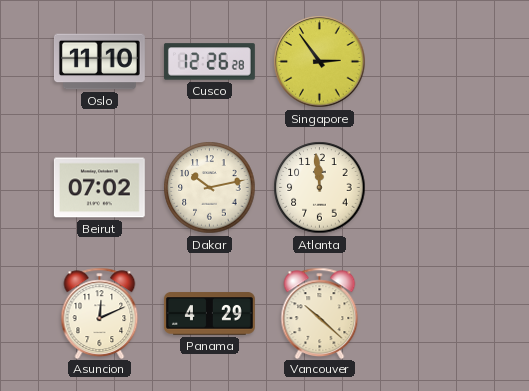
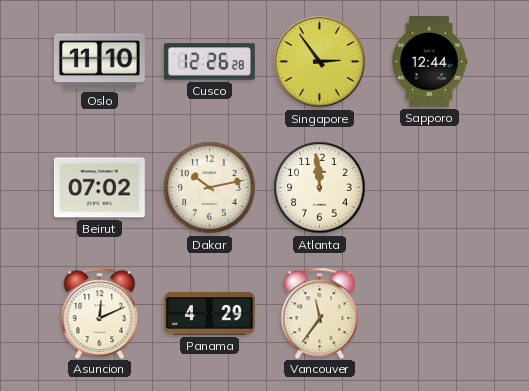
Sapporo: none -> 12:44 (429, 62)
Vancouver: 10:22 -> 11:36 (320, 313)
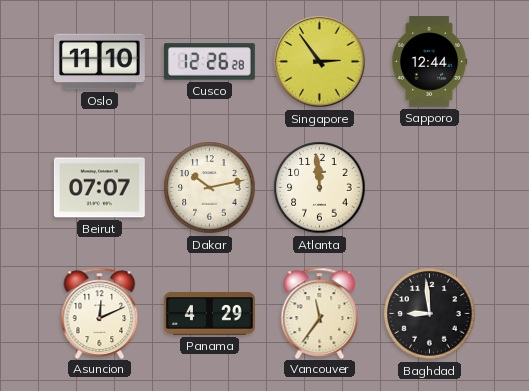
Beirut: 07:02 -> 07:07 (99, 188)
Baghdad: none -> 8:59 (430, 314)
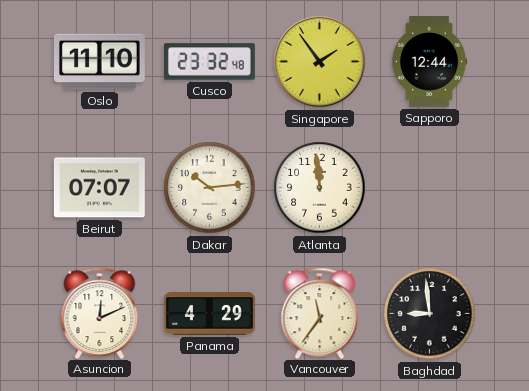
Cusco: 12:26 -> 23:32 (209, 62)
Singapore: 2:54 -> 1:54 (320, 62)
Dakar: 10:13 -> 10:14 (210, 188)
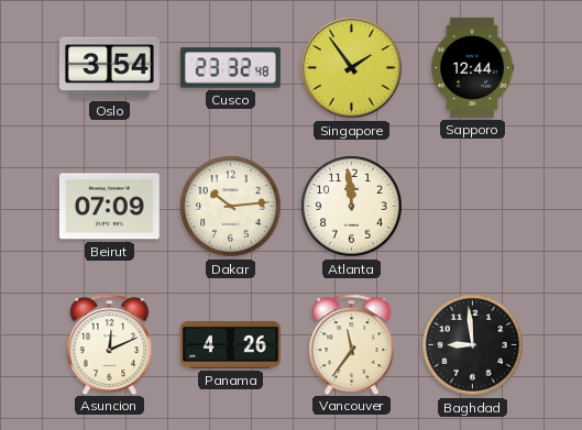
Oslo: 11:10 -> 3:54 (109, 68)
Beirut: 07:07 -> 07:09 (109, 207)
Panama: 4:29 -> 4:26 (230, 345)
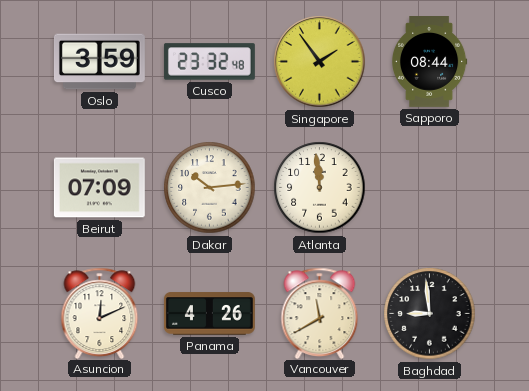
Oslo: 3:54 -> 3:59 (99, 62)
Sapporo: 12:44 -> 08:44 (429, 62)
Vancouver: 11:36 -> 11:40 (320, 313)
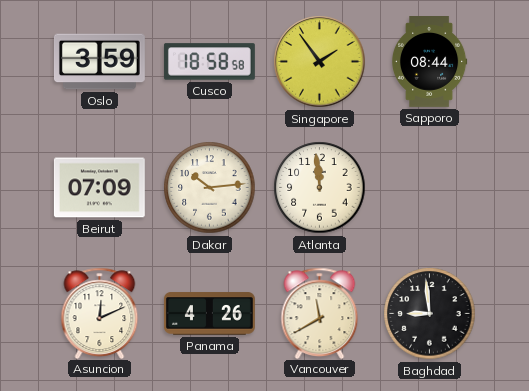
Cusco: 23:32 -> 18:58 (209, 62)
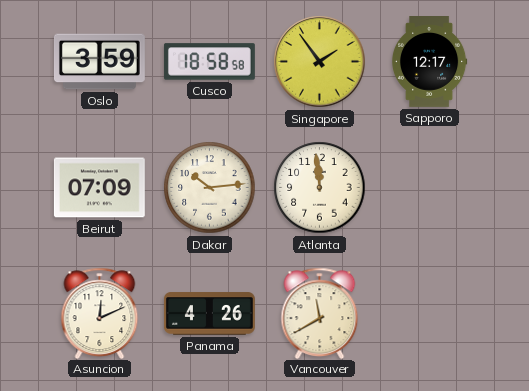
Sapporo: 08:44 -> 12:17 (429, 62)
Baghdad: 8:59 -> none (430, 314)
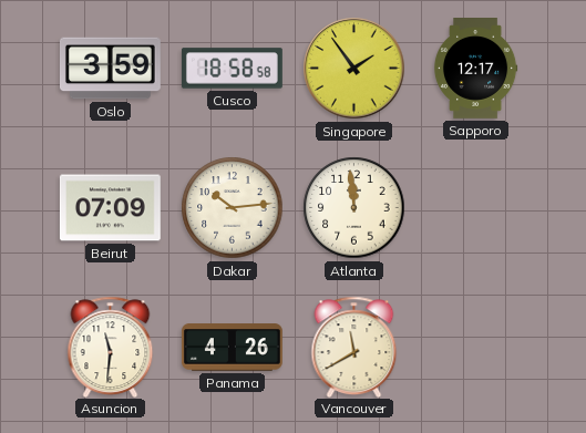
Asuncion: 12:11 -> 11:31 (111, 347)
